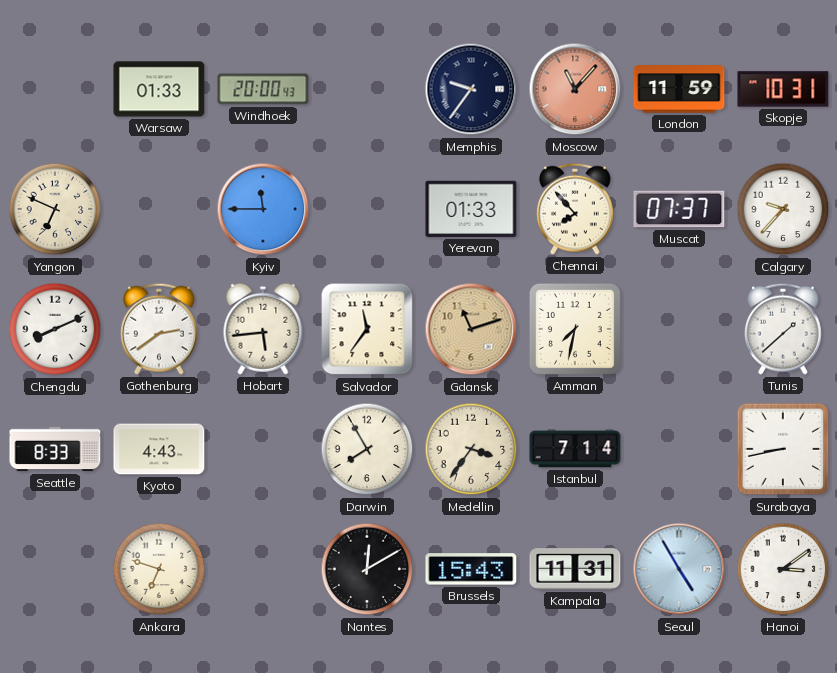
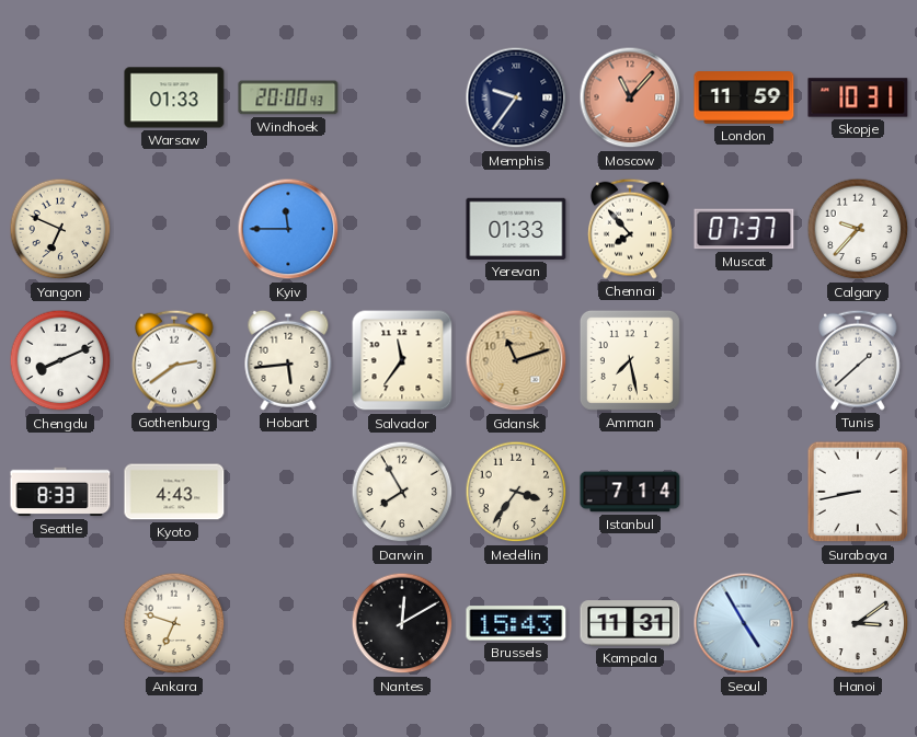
Amman: 7:32 -> 7:28 (630, 360)
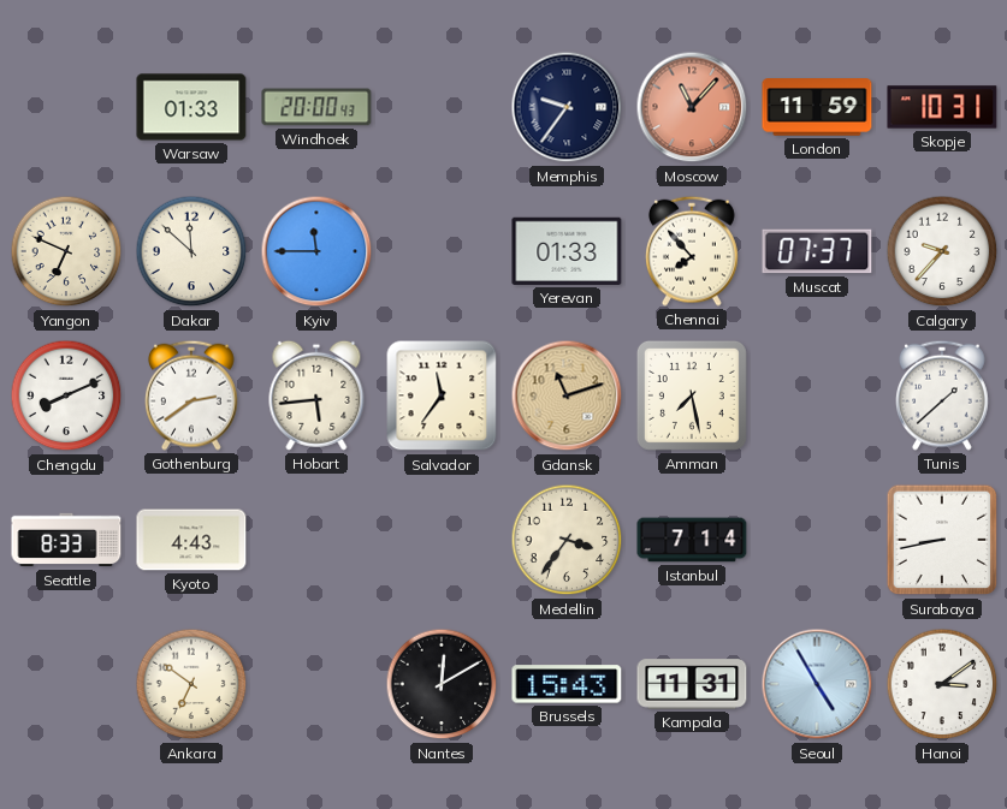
Dakar: none -> 11:52 (191, 251)
Darwin: 7:55 -> none (402, 492)
Ankara: 6:48 -> 6:51 (191, 684)
